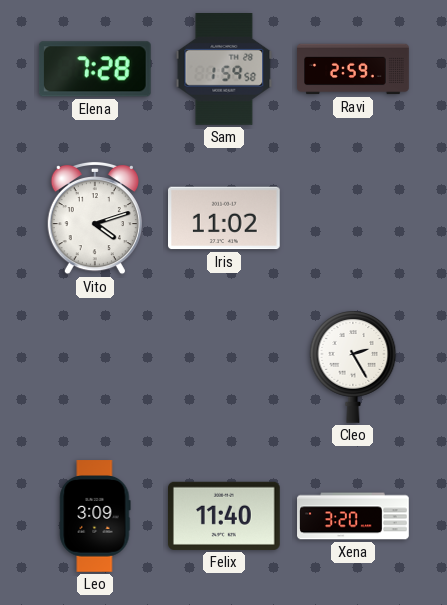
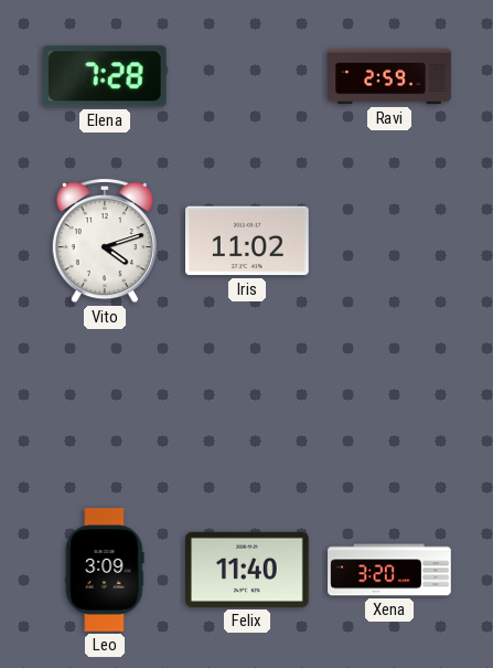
Sam: 1:59 -> none (224, 70)
Cleo: 2:25 -> none (353, 367)
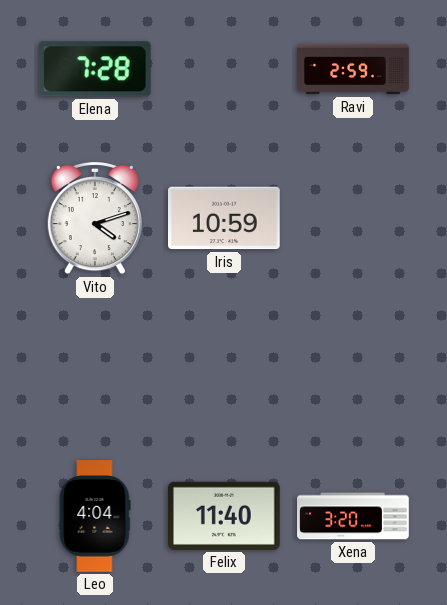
Iris: 11:02 -> 10:59 (225, 218)
Leo: 3:09 -> 4:04 (95, 516)
